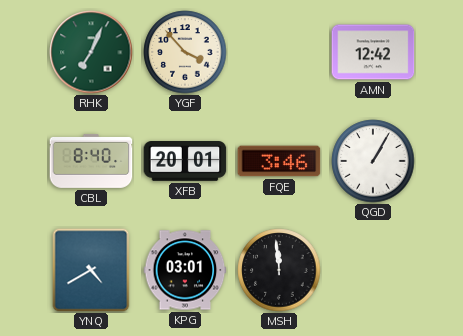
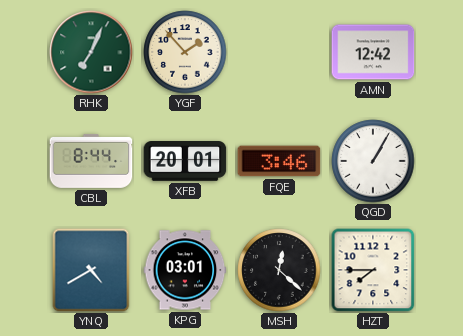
YGF: 3:53 -> 1:53 (185, 52)
CBL: 8:40 -> 8:44 (91, 161)
MSH: 11:59 -> 12:22 (279, 270)
HZT: none -> 7:45 (373, 270)
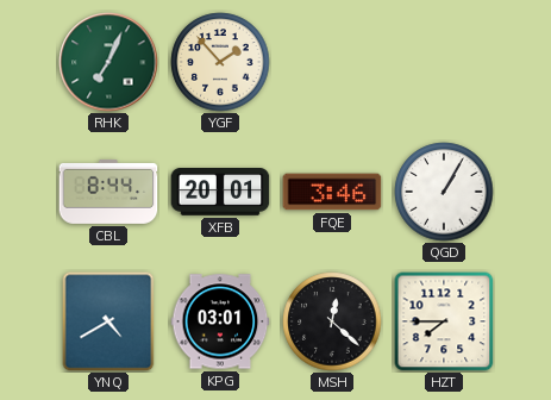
AMN: 12:42 -> none (373, 52)
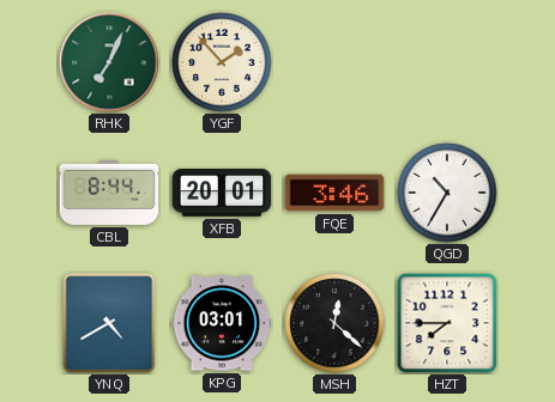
QGD: 1:05 -> 10:35 (447, 193)
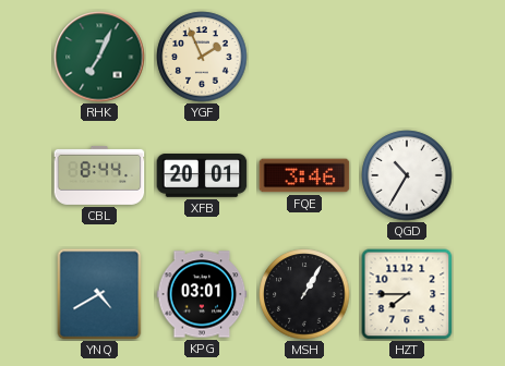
YGF: 1:53 -> 1:56 (202, 57)
MSH: 12:22 -> 1:05 (304, 294)
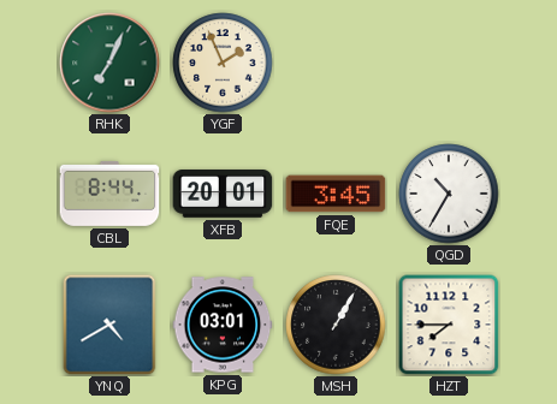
FQE: 3:46 -> 3:45 (336, 194)
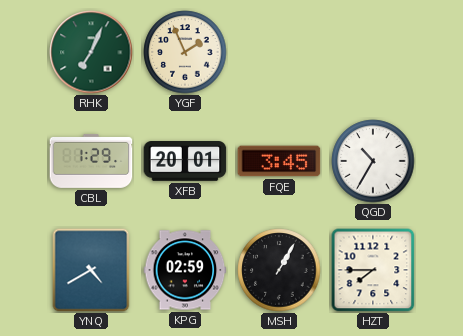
CBL: 8:44 -> 1:29 (91, 161)
KPG: 03:01 -> 02:59 (185, 270)
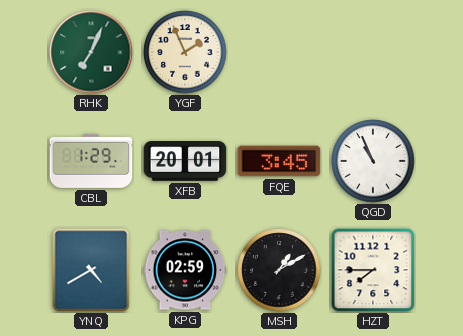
QGD: 10:35 -> 10:56 (373, 161)
MSH: 1:05 -> 1:10 (279, 270)
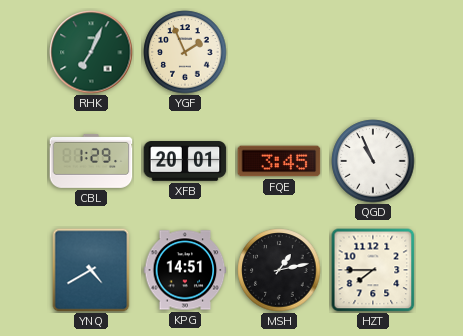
KPG: 02:59 -> 14:51 (185, 270)
MSH: 1:10 -> 1:13 (279, 270)
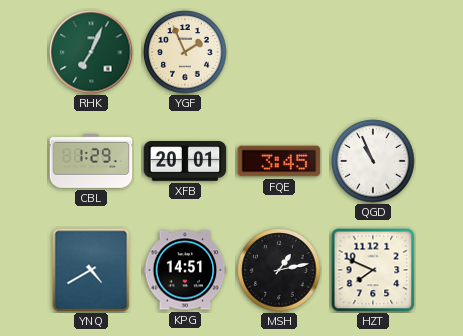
HZT: 7:45 -> 7:49 (373, 270)
